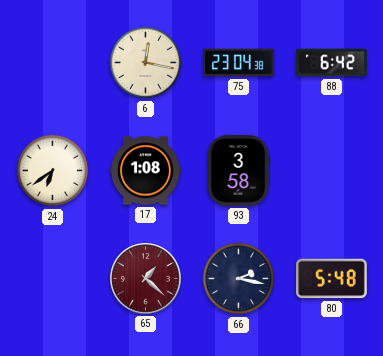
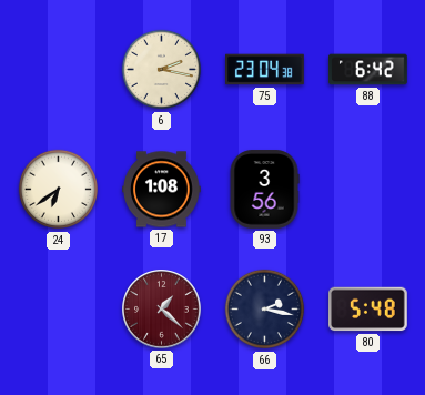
6: 12:17 -> 2:17 (162, 70)
93: 3:58 -> 3:56 (264, 190)
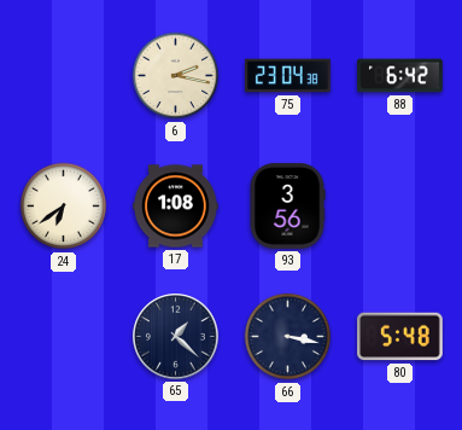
65 dial: burgundy -> navy (176, 337)
66: 2:17 -> 3:17 (288, 337)
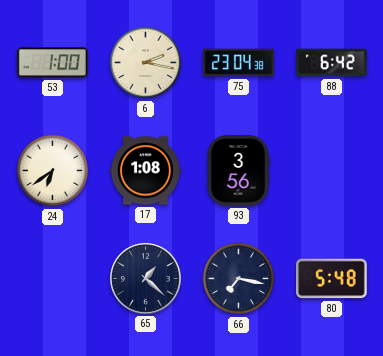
53: none -> 1:00 (53, 63)
66: 3:17 -> 7:17 (239, 279)
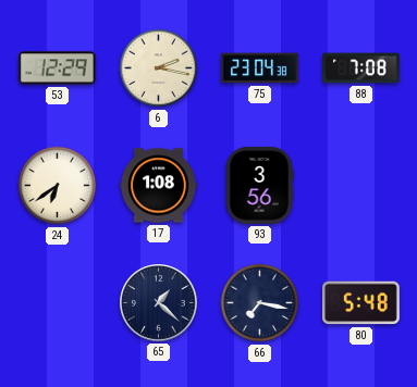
53: 1:00 -> 12:29 (58, 68)
88: 6:42 -> 7:08 (361, 68)
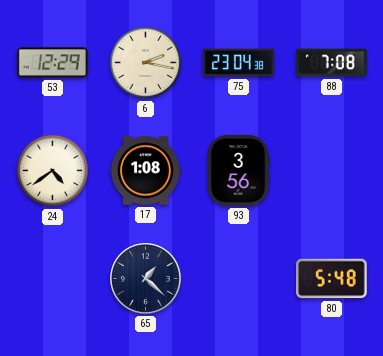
24: 6:39 -> 4:39 (53, 171)
66: 7:17 -> none (260, 303)
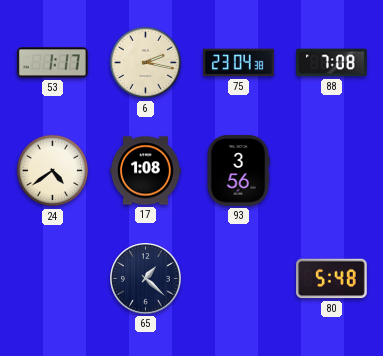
53: 12:29 -> 1:17 (53, 63)
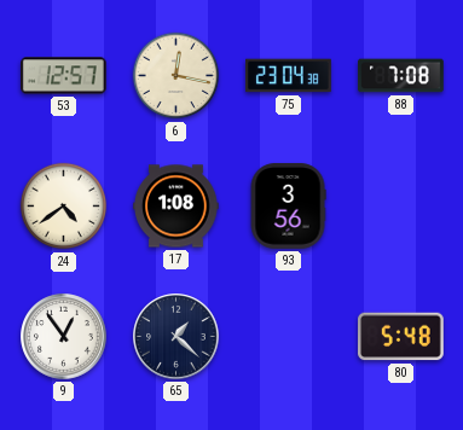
53: 1:17 -> 12:57 (64, 76)
6: 2:17 -> 12:17 (176, 76)
9: none -> 12:54 (64, 337)
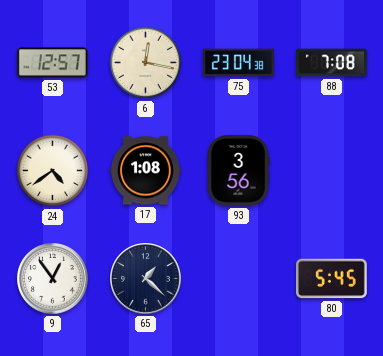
80: 5:48 -> 5:45 (332, 279)
